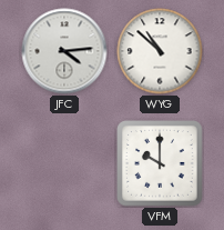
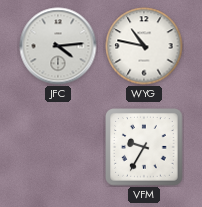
WYG: 10:52 -> 10:47 (144, 46)
VFM: 10:00 -> 9:35 (145, 148)
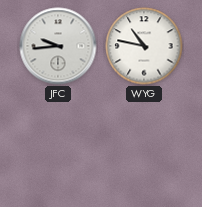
JFC: 4:14 -> 9:44 (58, 46)
VFM: 9:35 -> none (145, 148)
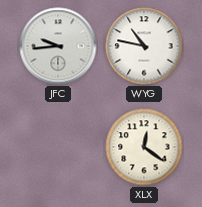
XLX: none -> 12:21 (144, 147)
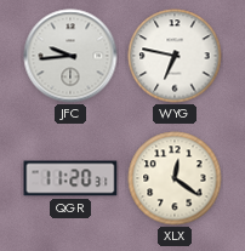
WYG: 10:47 -> 6:47 (175, 56)
QGR: none -> 11:20 (70, 178)
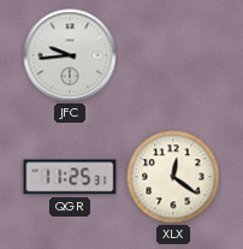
WYG: 6:47 -> none (175, 56)
QGR: 11:20 -> 11:25 (70, 177)
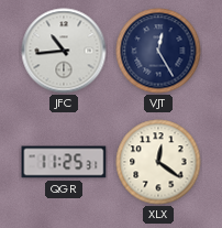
JFC: 9:44 -> 10:44 (64, 51)
VJT: none -> 12:25 (158, 51)
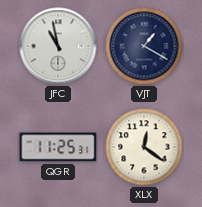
JFC: 10:44 -> 10:58 (58, 46)
VJT: 12:25 -> 1:20 (144, 46)
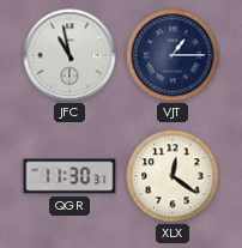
VJT: 1:20 -> 1:15 (173, 55)
QGR: 11:25 -> 11:30 (69, 176)
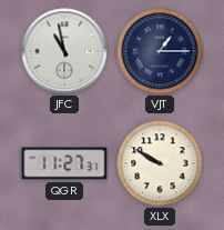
QGR: 11:30 -> 11:27 (64, 163)
XLX: 12:21 -> 9:50 (160, 163)
